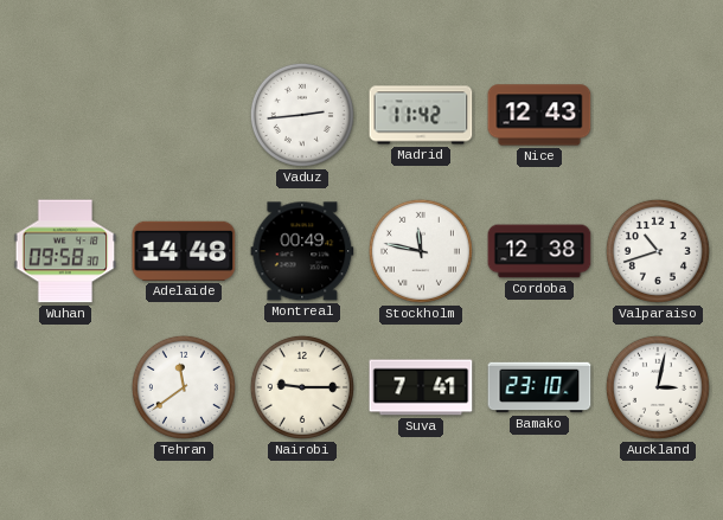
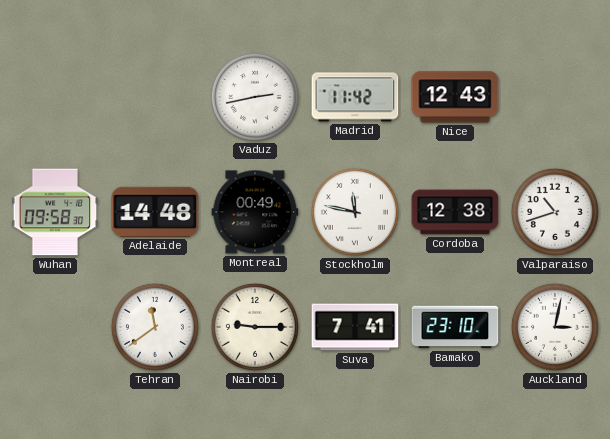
Vaduz: 2:44 -> 2:43 (255, 97)
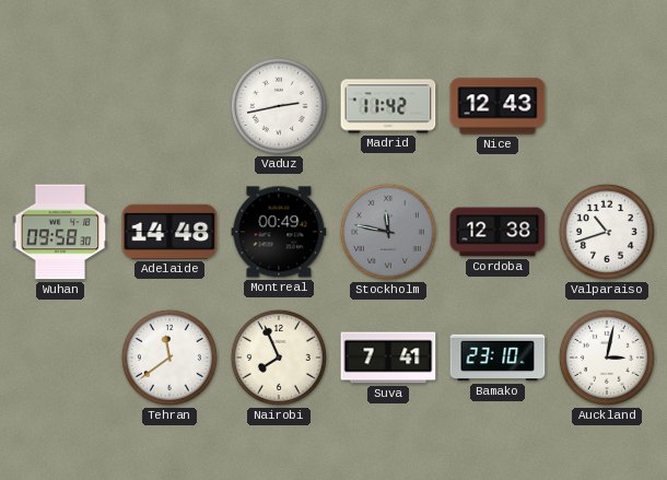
Stockholm dial: white -> grey (388, 232)
Nairobi: 9:15 -> 7:56 (279, 358)
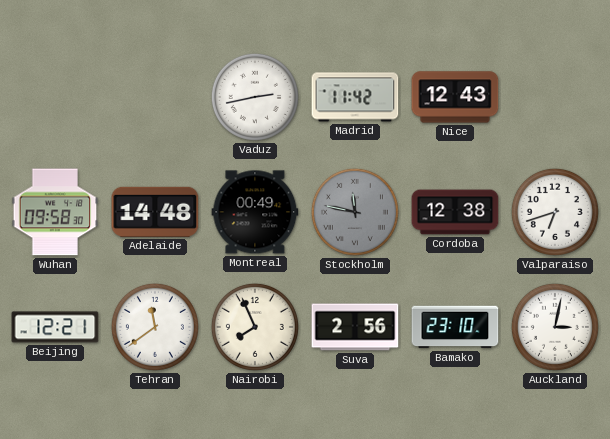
Valparaiso: 10:42 -> 6:42 (555, 212)
Beijing: none -> 12:21 (55, 327)
Suva: 7:41 -> 2:56 (355, 327)
